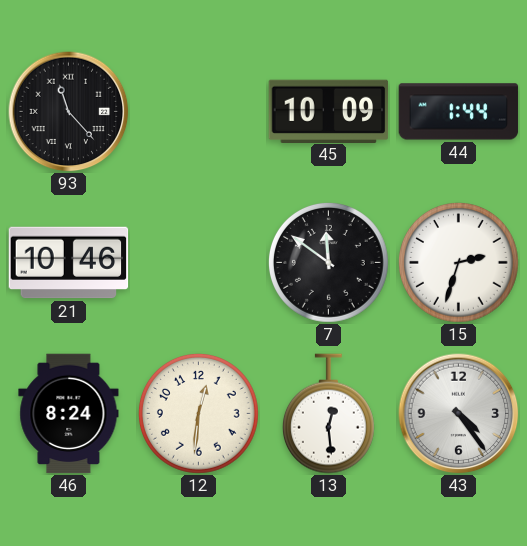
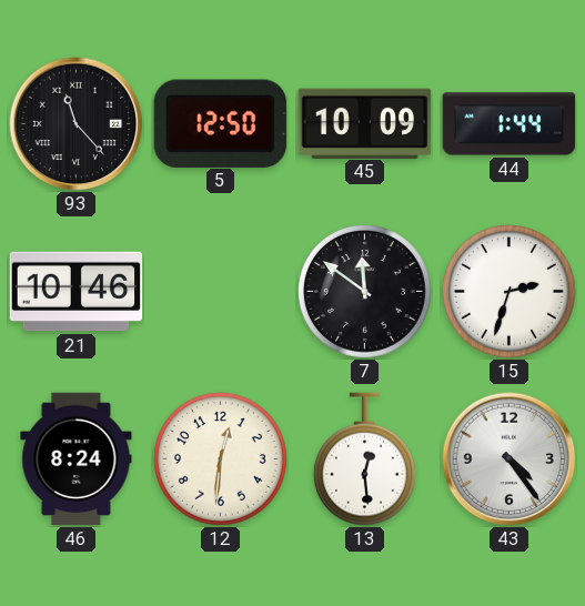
5: none -> 12:50 (220, 123)
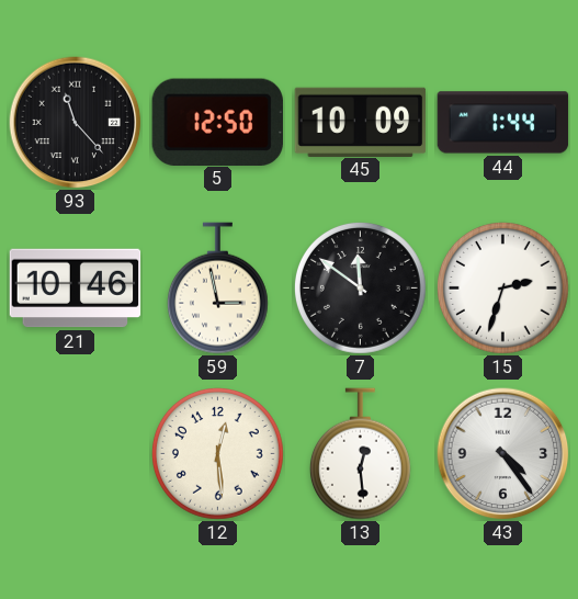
59: none -> 2:58 (217, 289)
46: 8:24 -> none (77, 459)
12: 12:31 -> 12:29 (217, 453)
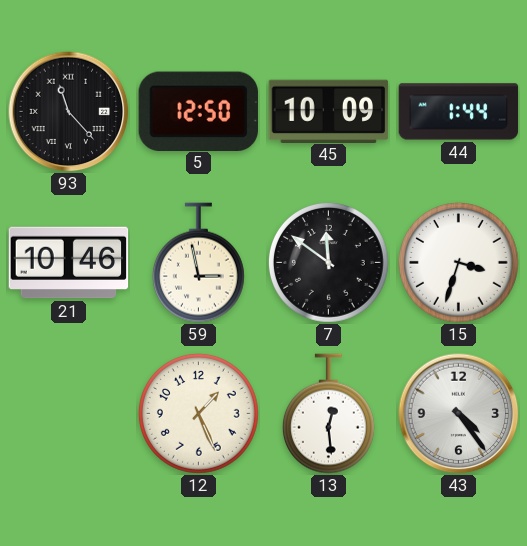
15: 2:33 -> 3:33 (458, 262)
12: 12:29 -> 1:26 (198, 413)
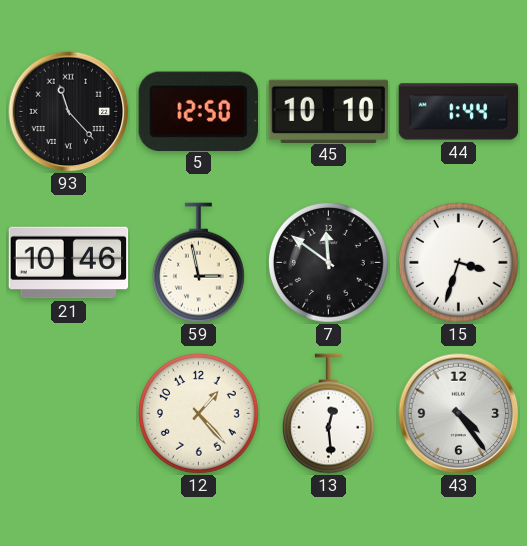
45: 10:09 -> 10:10 (329, 111)
12: 1:26 -> 1:23 (198, 413)
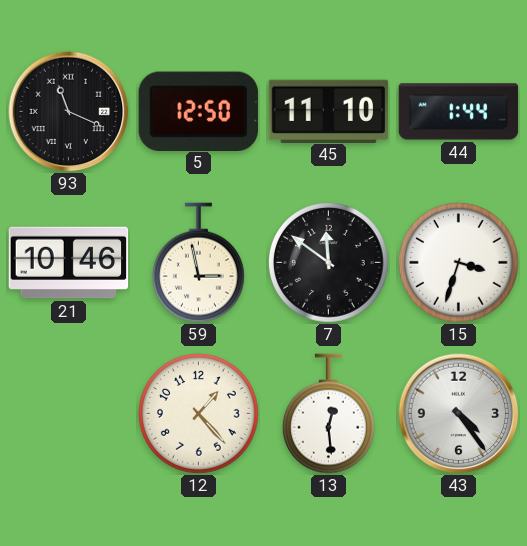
93: 11:23 -> 11:19 (69, 112)
45: 10:10 -> 11:10 (329, 111)
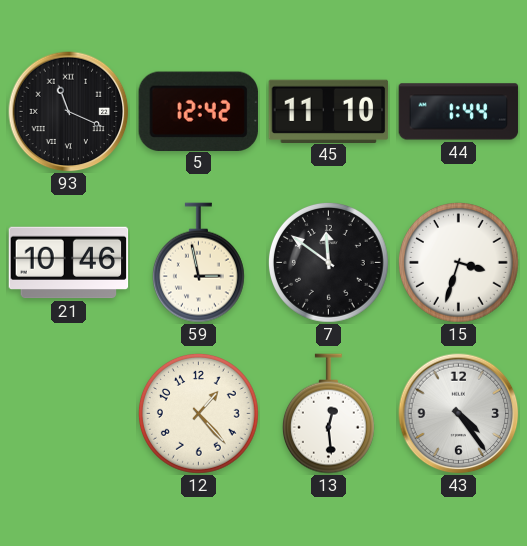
5: 12:50 -> 12:42 (198, 111)
